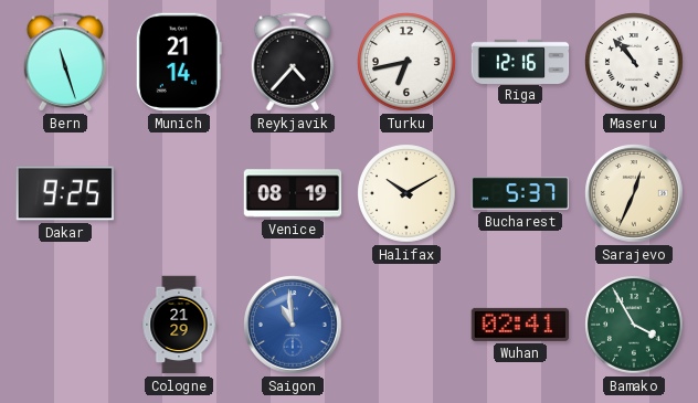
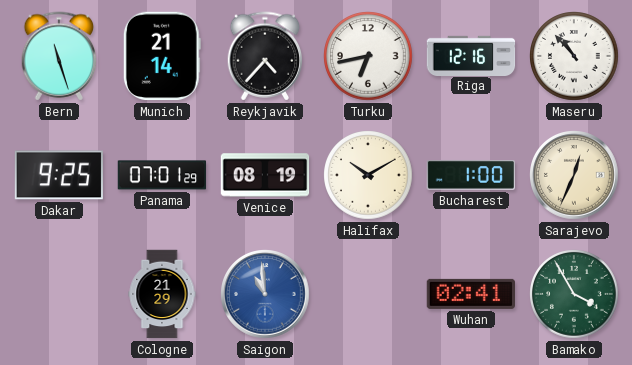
Panama: none -> 07:01 (162, 175)
Bucharest: 5:37 -> 1:00 (470, 175)
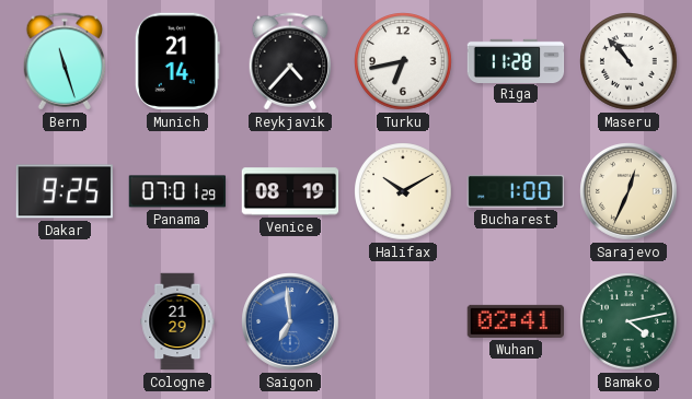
Riga: 12:16 -> 11:28 (516, 60)
Saigon: 10:59 -> 6:59 (290, 321)
Bamako: 3:55 -> 4:13 (628, 321)
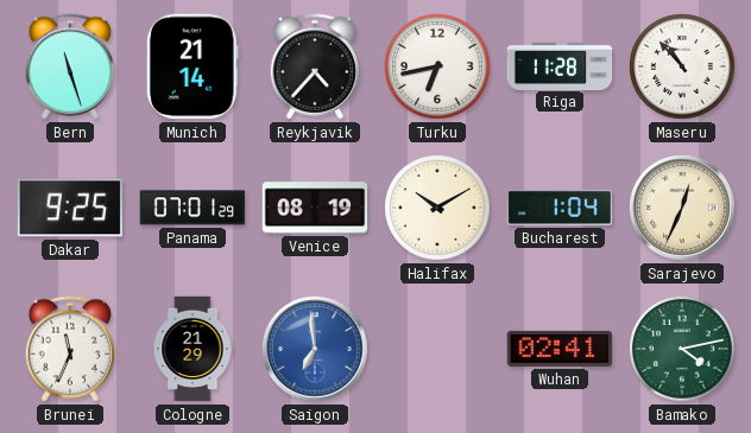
Bucharest: 1:00 -> 1:04 (558, 208)
Brunei: none -> 11:34 (70, 349)
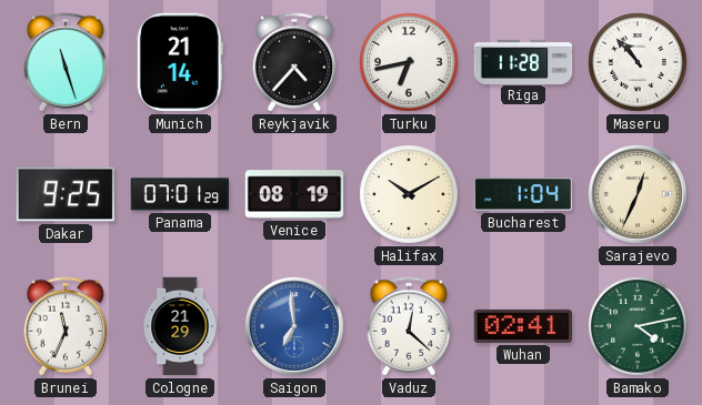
Vaduz: none -> 12:22 (409, 326)
